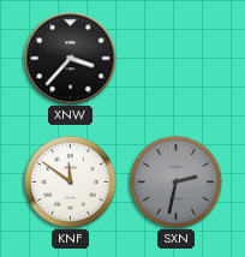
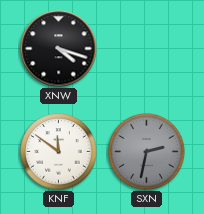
XNW: 3:37 -> 4:18 (59, 49)
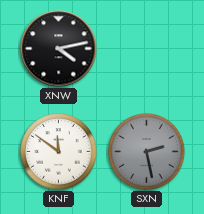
XNW: 4:18 -> 4:13 (59, 49)
SXN: 2:32 -> 2:28 (147, 152)
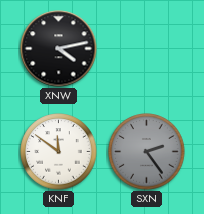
SXN: 2:28 -> 2:24 (147, 152)
